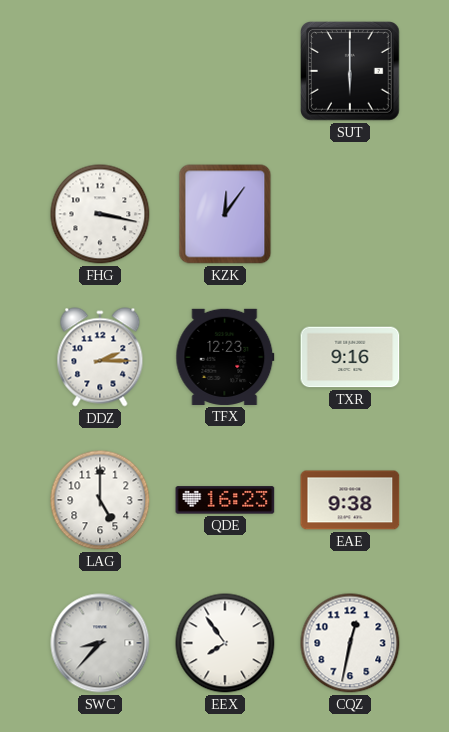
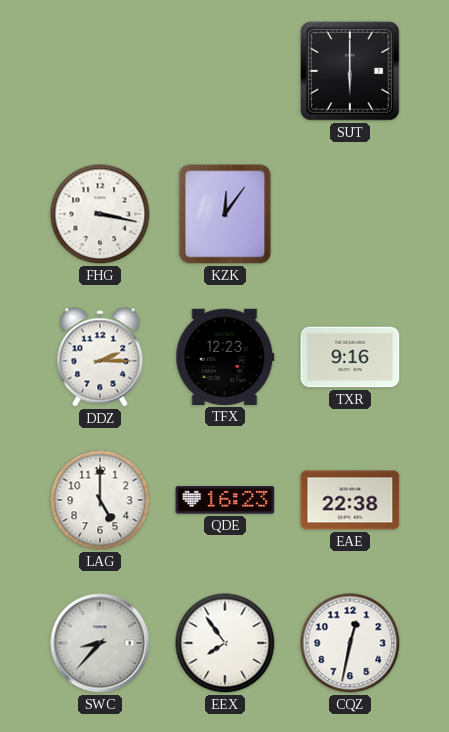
EAE: 9:38 -> 22:38 (350, 500)
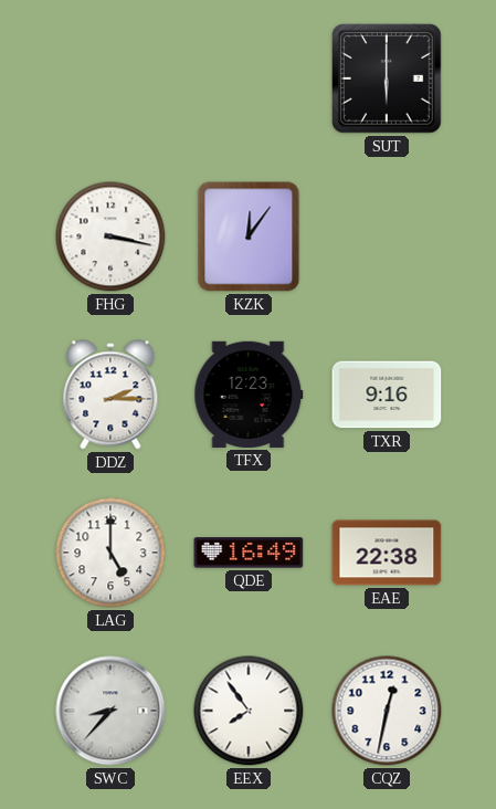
QDE: 16:23 -> 16:49 (249, 553)
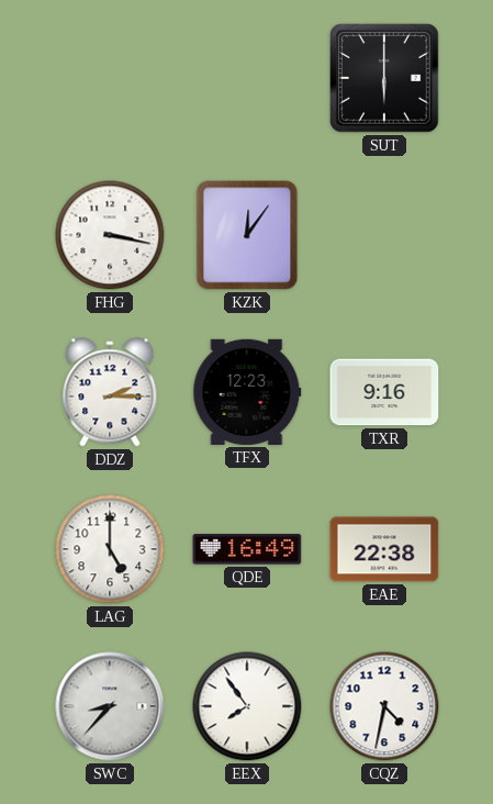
CQZ: 12:32 -> 4:32 (384, 706)
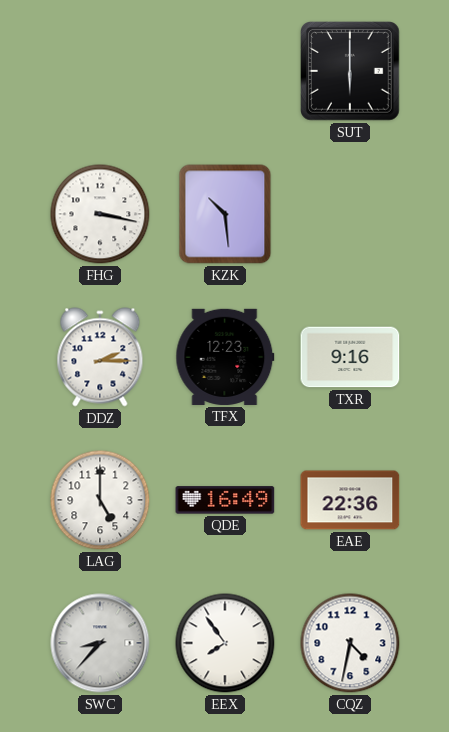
KZK: 12:06 -> 10:29 (225, 214)
EAE: 22:38 -> 22:36 (350, 500)
